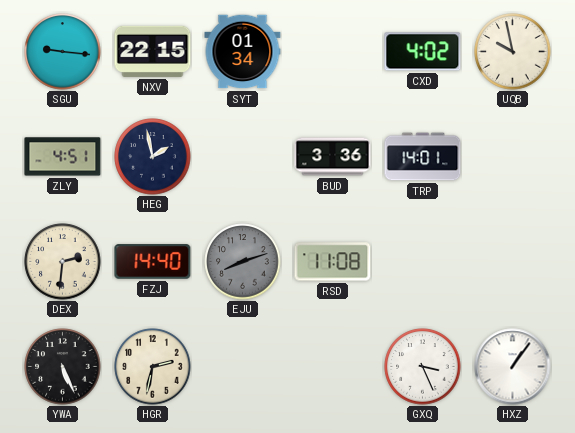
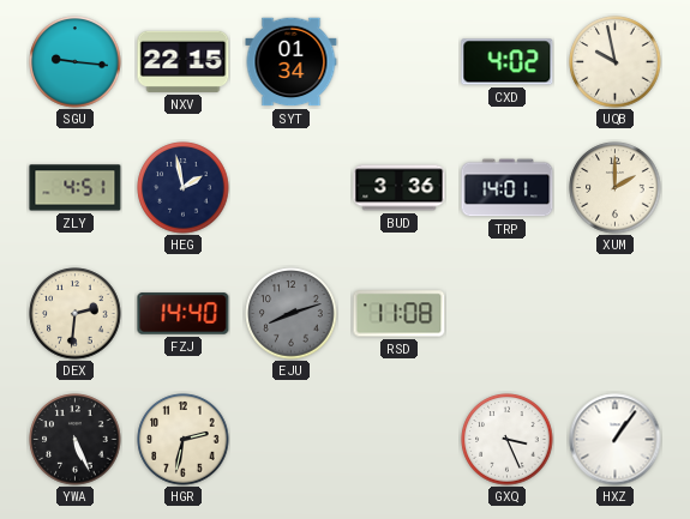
XUM: none -> 2:00 (616, 188)
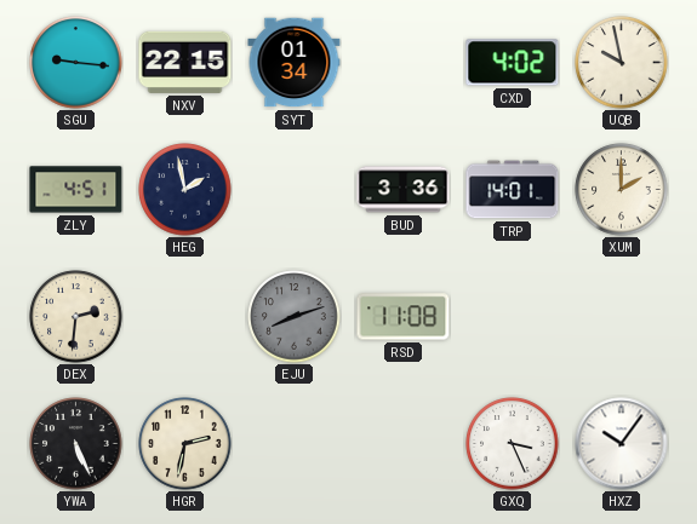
FZJ: 14:40 -> none (184, 314)
HXZ: 1:06 -> 10:06 (622, 444)
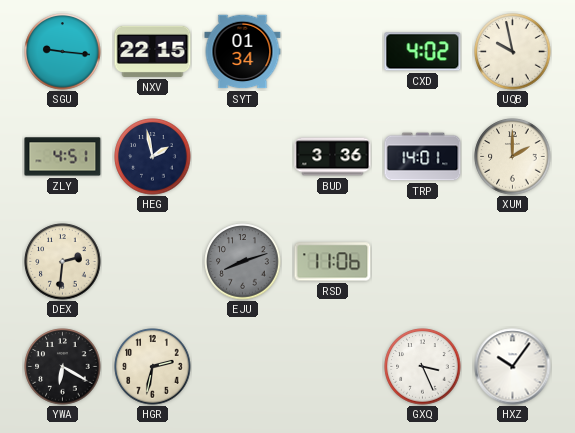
RSD: 11:08 -> 11:06 (333, 262)
YWA: 5:26 -> 6:20 (63, 367)
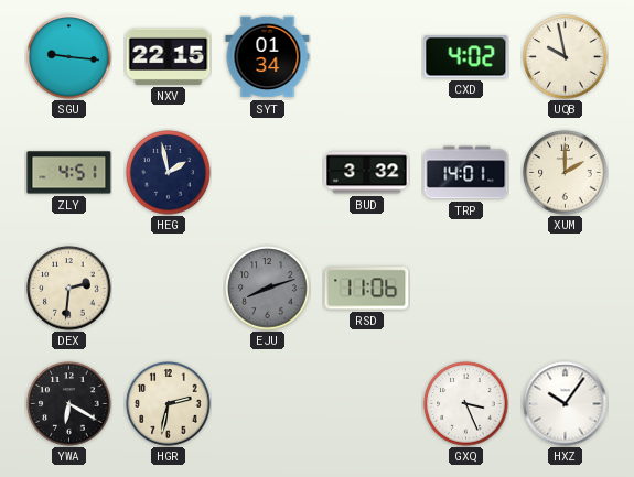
BUD: 3:36 -> 3:32 (367, 173)
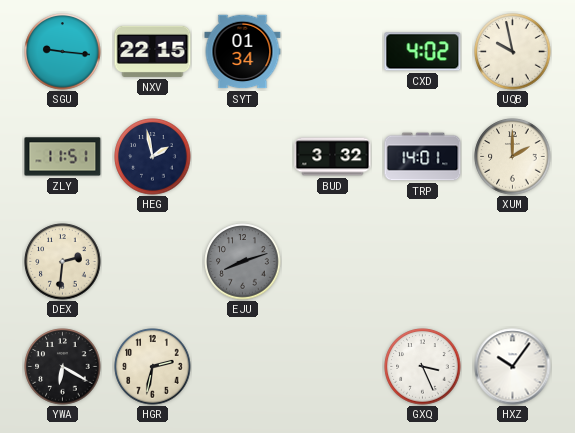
ZLY: 4:51 -> 11:51 (63, 157)
RSD: 11:06 -> none (367, 289)
